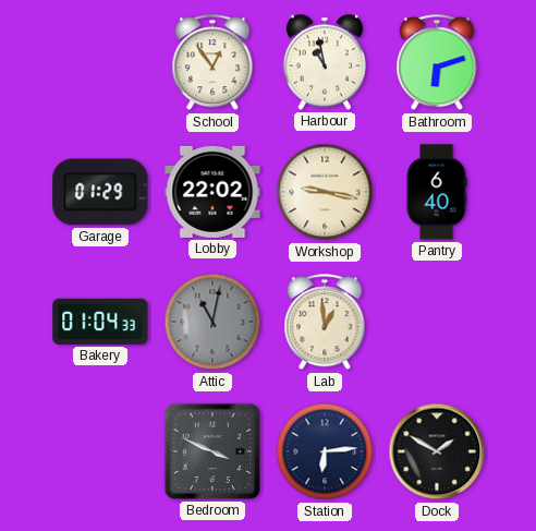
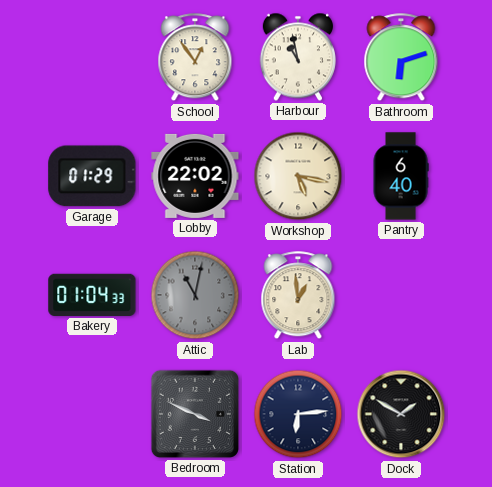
Workshop: 9:17 -> 5:17 (298, 176)
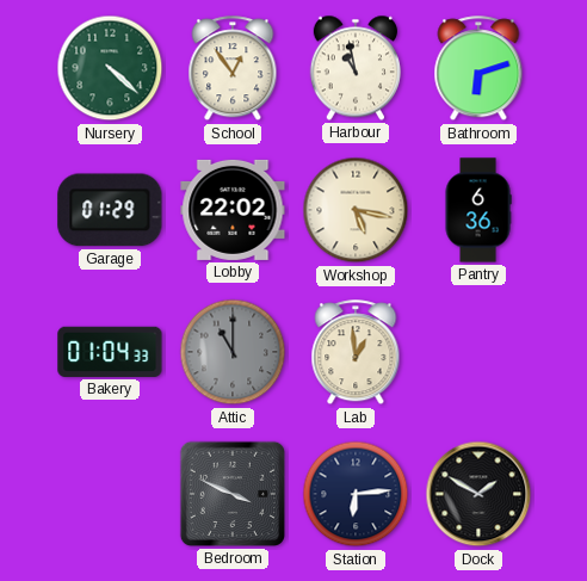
Nursery: none -> 4:22 (110, 68)
Pantry: 6:40 -> 6:36 (478, 210)
Attic: 11:02 -> 11:00 (233, 352)
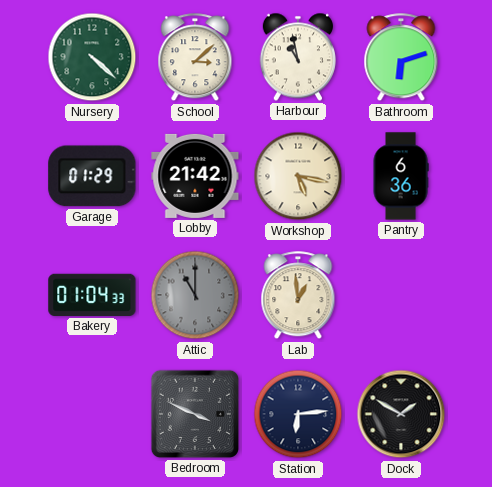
School: 12:54 -> 3:08 (195, 58)
Lobby: 22:02 -> 21:42 (195, 176)
